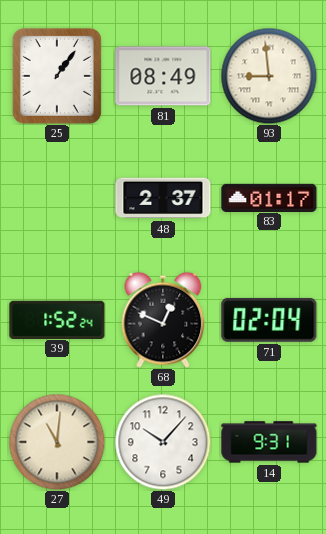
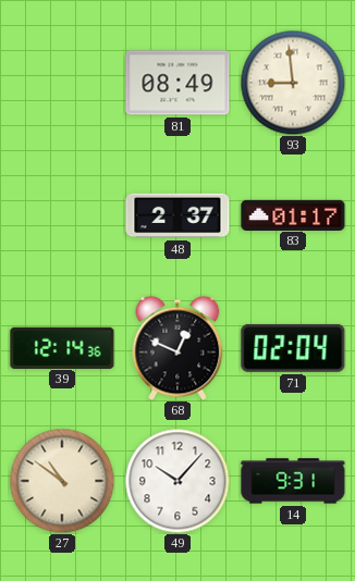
25: 1:06 -> none (57, 76)
39: 1:52 -> 12:14 (62, 347)
27: 11:01 -> 10:51 (62, 481)
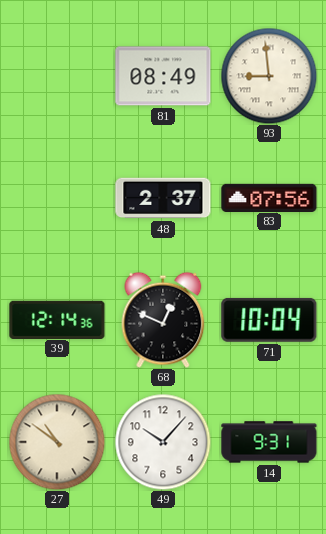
83: 01:17 -> 07:56 (269, 197)
71: 02:04 -> 10:04 (269, 320)
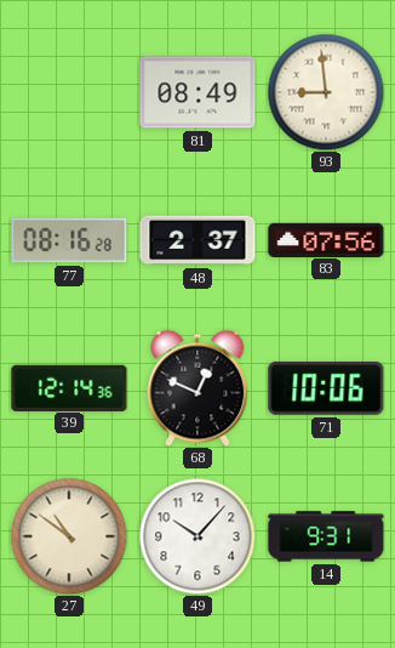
77: none -> 08:16 (69, 240)
71: 10:04 -> 10:06 (326, 388)
